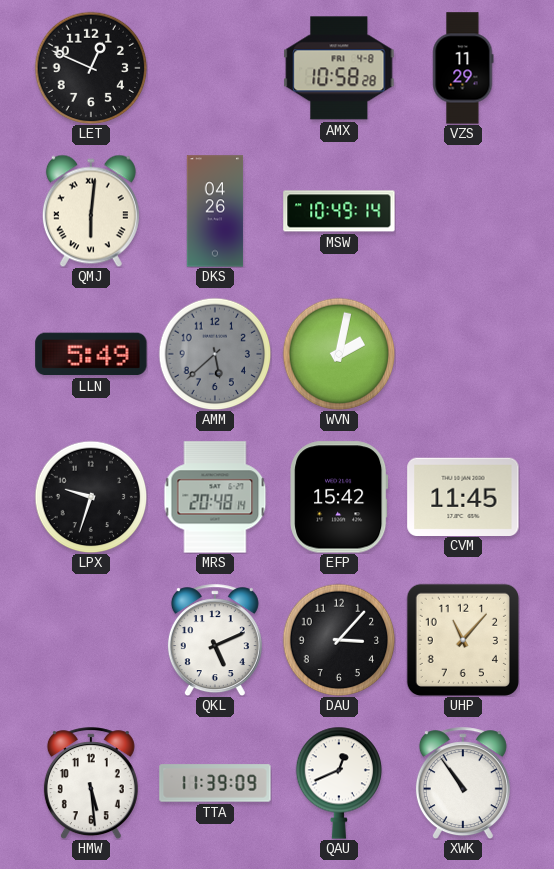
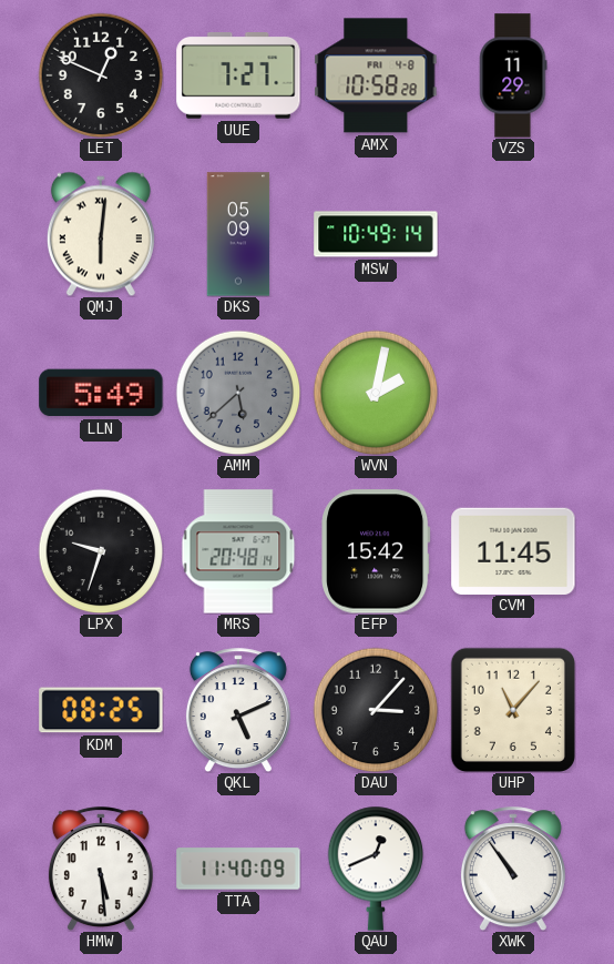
UUE: none -> 7:27 (238, 77)
DKS: 04:26 -> 05:09 (238, 234)
KDM: none -> 08:25 (101, 710)
TTA: 11:39 -> 11:40 (238, 869)
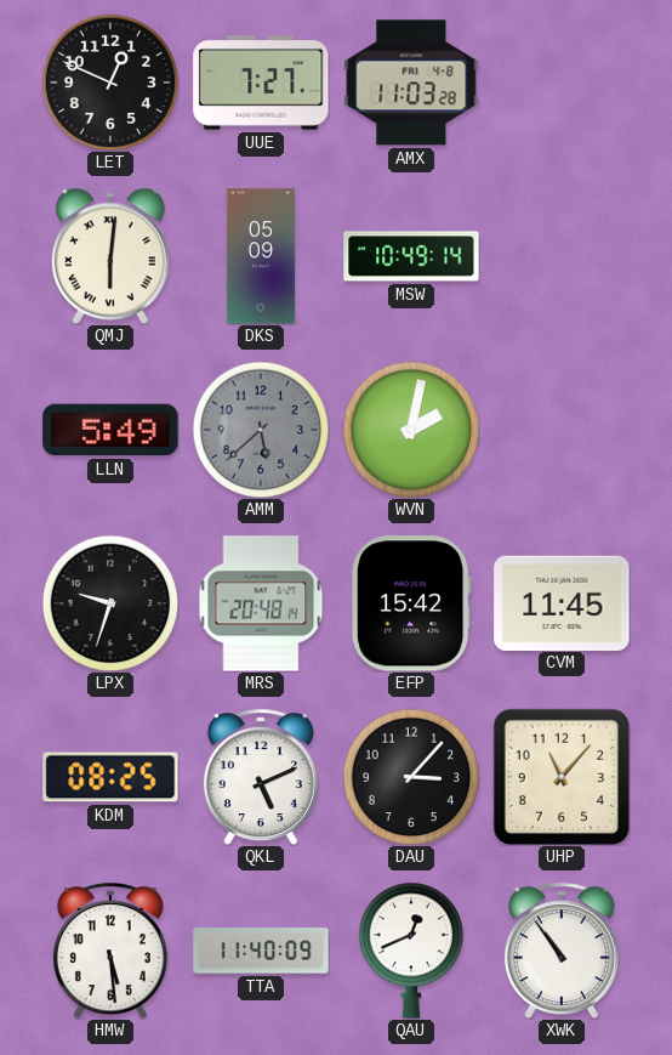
AMX: 10:58 -> 11:03 (411, 83)
VZS: 11:29 -> none (513, 75)
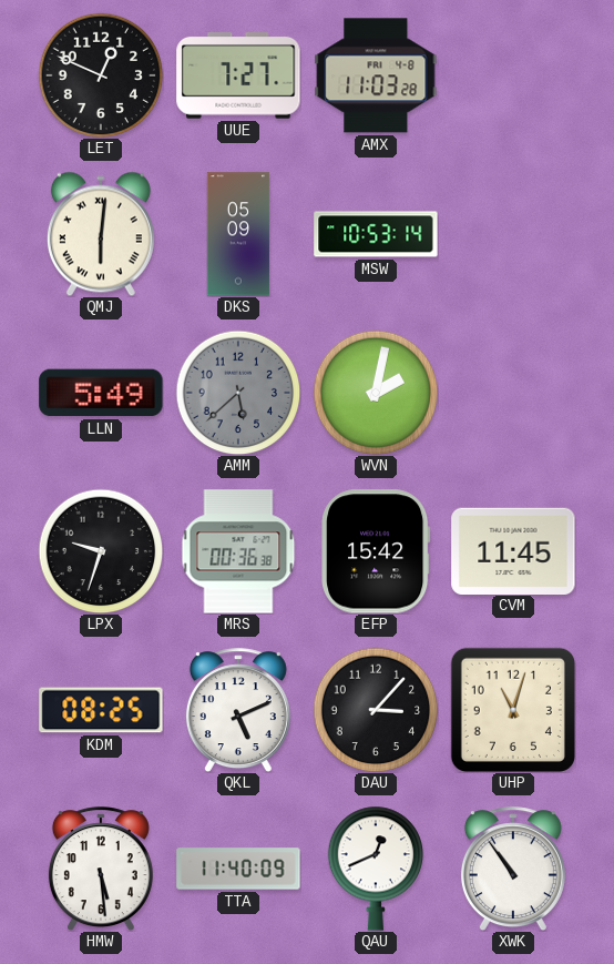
MSW: 10:49 -> 10:53 (376, 234)
MRS: 20:48 -> 00:36 (238, 551)
UHP: 11:07 -> 11:03 (513, 710)
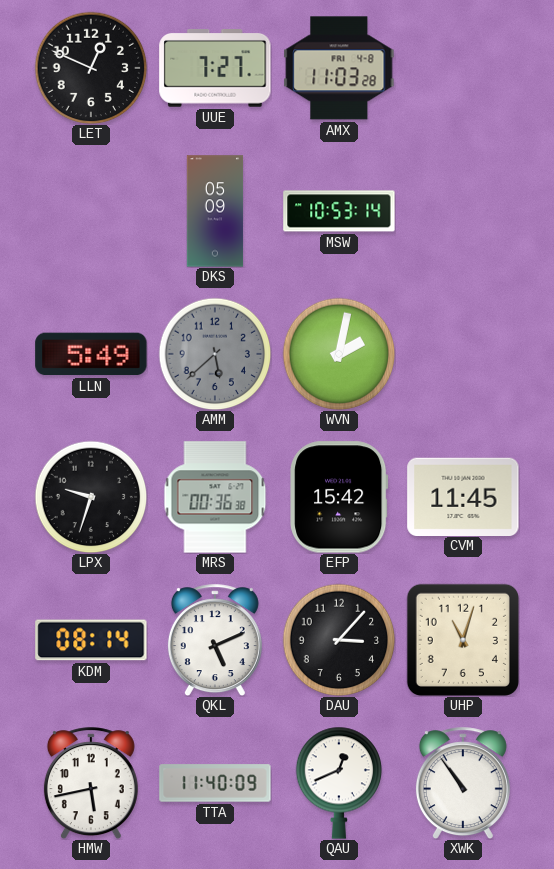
QMJ: 6:01 -> none (101, 234)
KDM: 08:25 -> 08:14 (91, 640)
HMW: 5:29 -> 5:43 (91, 783)
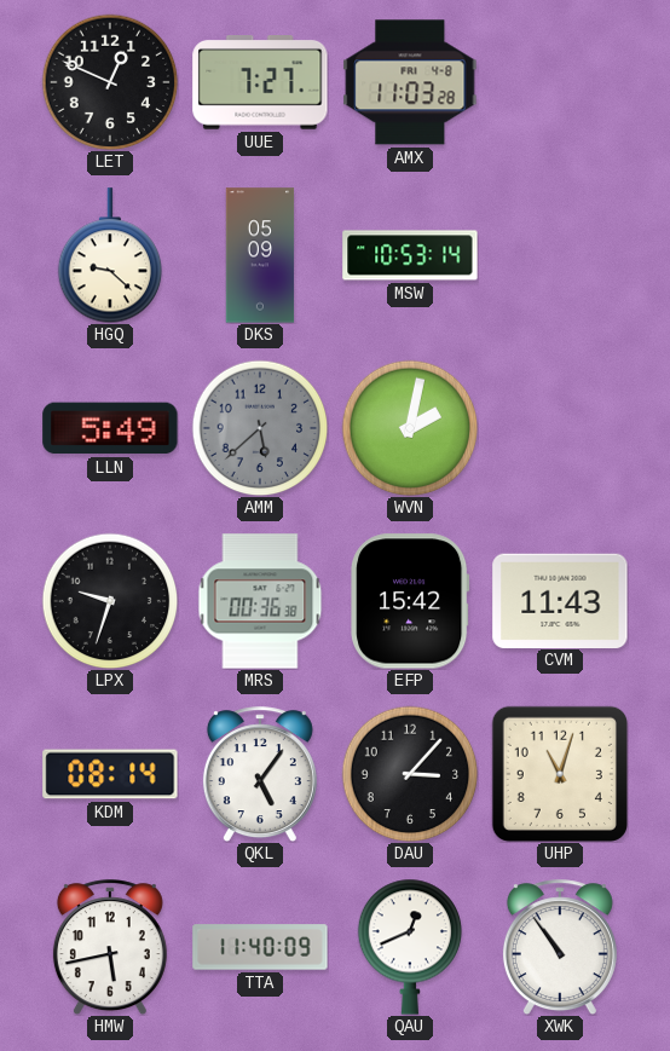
HGQ: none -> 9:22 (110, 255)
CVM: 11:45 -> 11:43 (560, 600)
QKL: 5:11 -> 5:06 (260, 774)
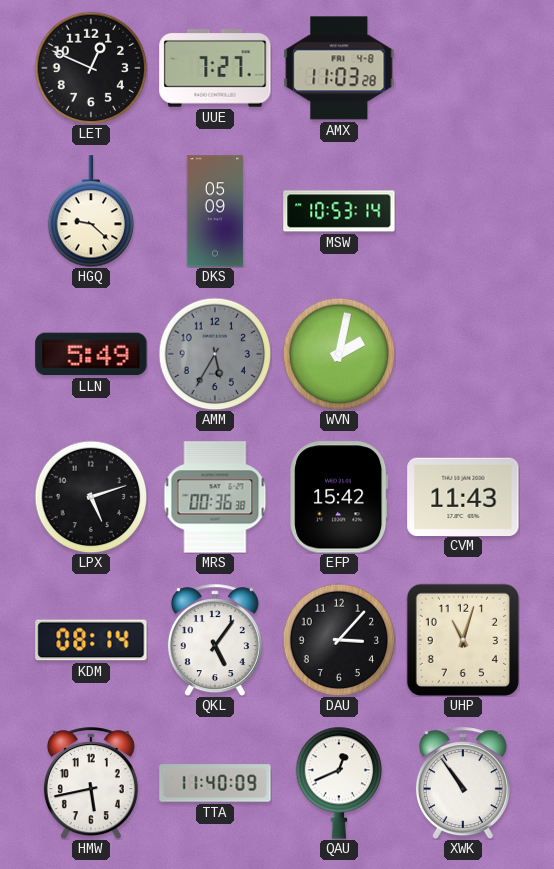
AMM: 5:38 -> 5:35 (215, 354)
LPX: 9:33 -> 5:12 (91, 497)
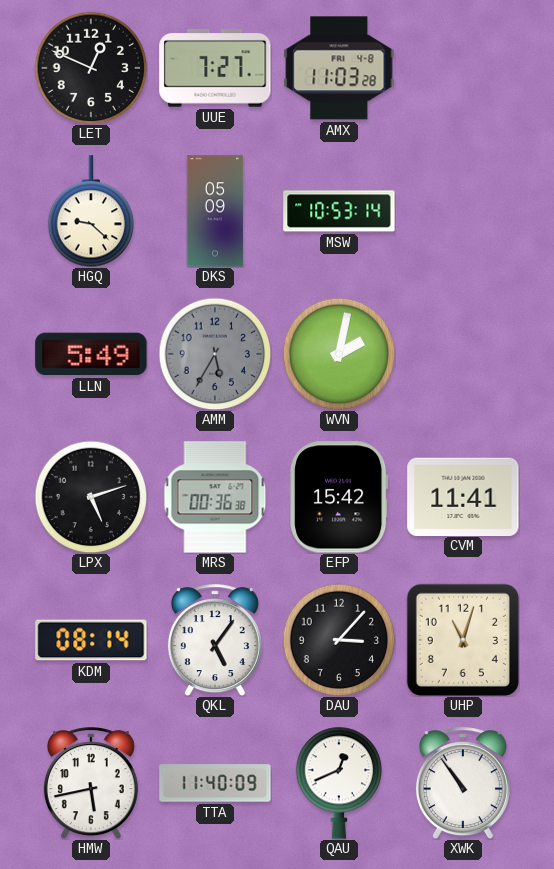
CVM: 11:43 -> 11:41 (463, 496)
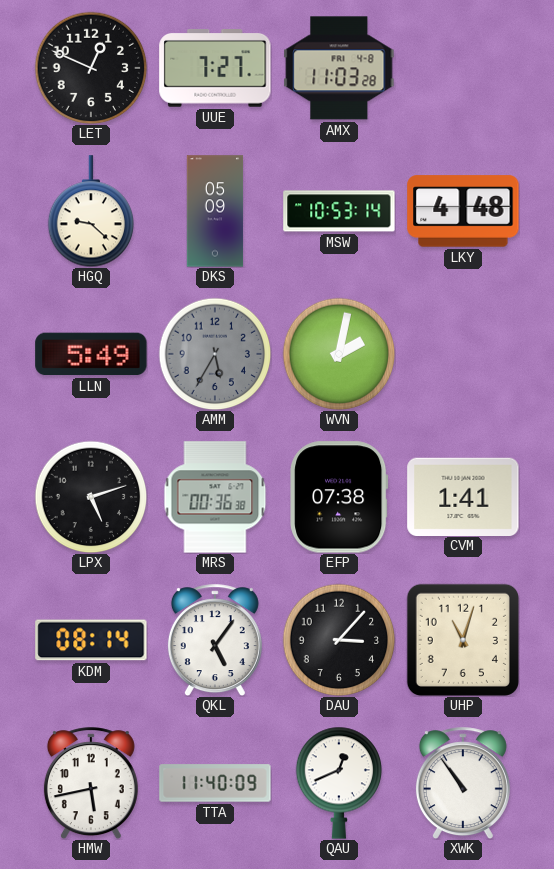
LKY: none -> 4:48 (463, 211)
EFP: 15:42 -> 07:38 (339, 497)
CVM: 11:41 -> 1:41 (463, 496)
